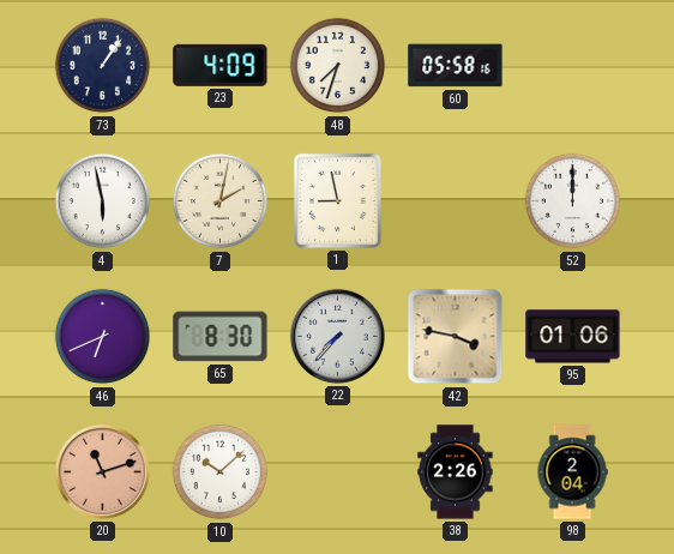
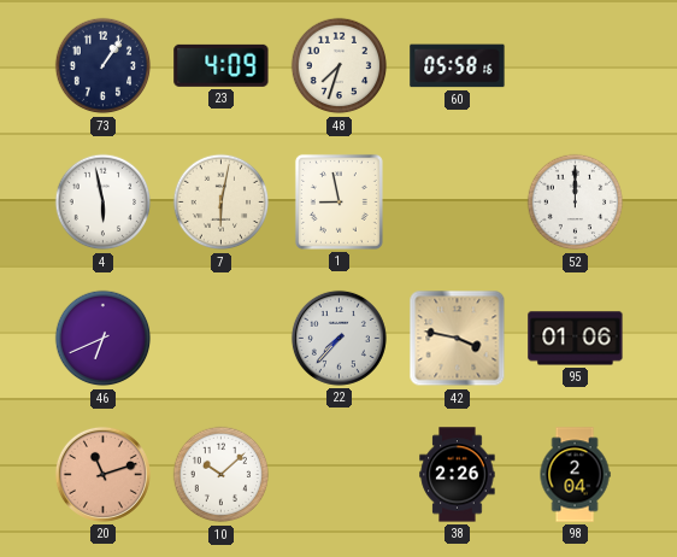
7: 2:02 -> 6:02 (222, 203)
65: 8:30 -> none (221, 337)
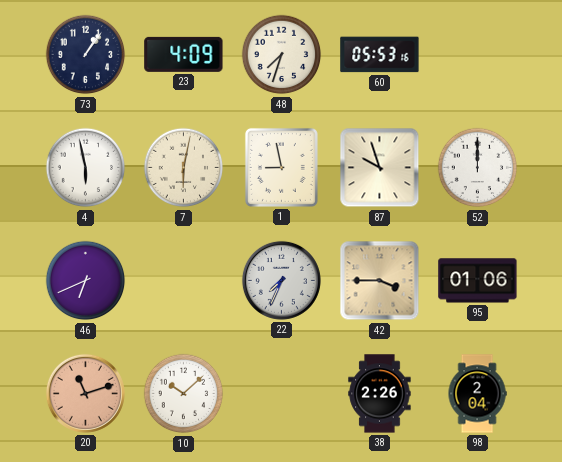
60: 05:58 -> 05:53 (380, 55)
87: none -> 9:57 (380, 168)
22: 7:37 -> 7:34 (281, 280)
42: 3:47 -> 3:45 (380, 281)
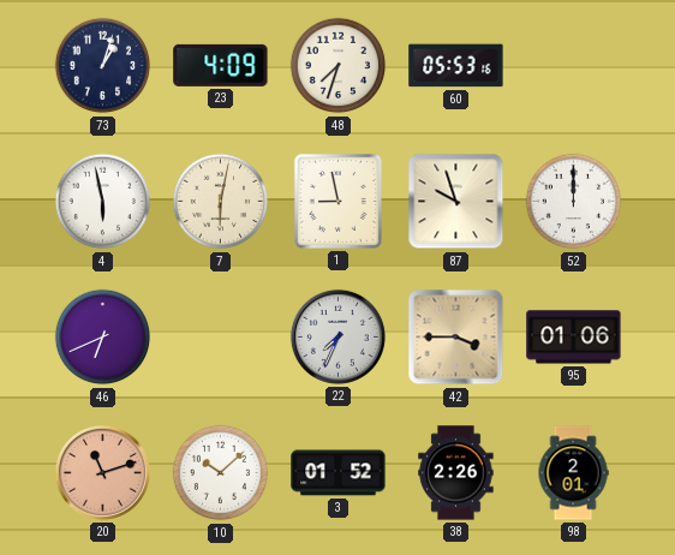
73: 1:06 -> 1:03 (103, 66)
3: none -> 01:52 (339, 473)
98: 2:04 -> 2:01 (573, 473)
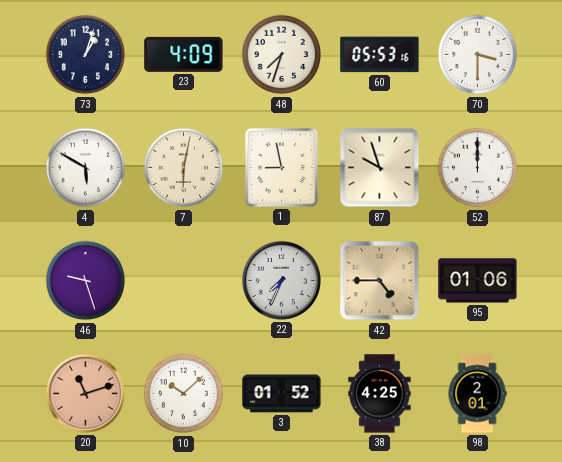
70: none -> 3:30 (478, 55)
4: 5:58 -> 5:50 (86, 168)
46: 6:41 -> 9:27 (86, 281)
42: 3:45 -> 4:45 (380, 281)
38: 2:26 -> 4:25 (380, 394)
